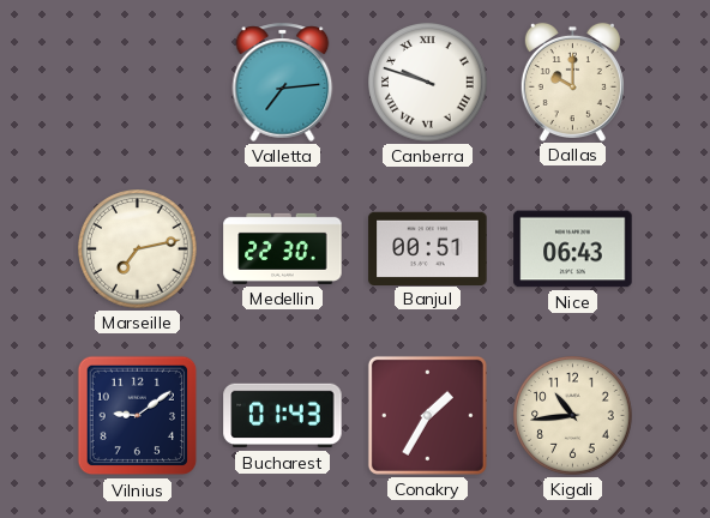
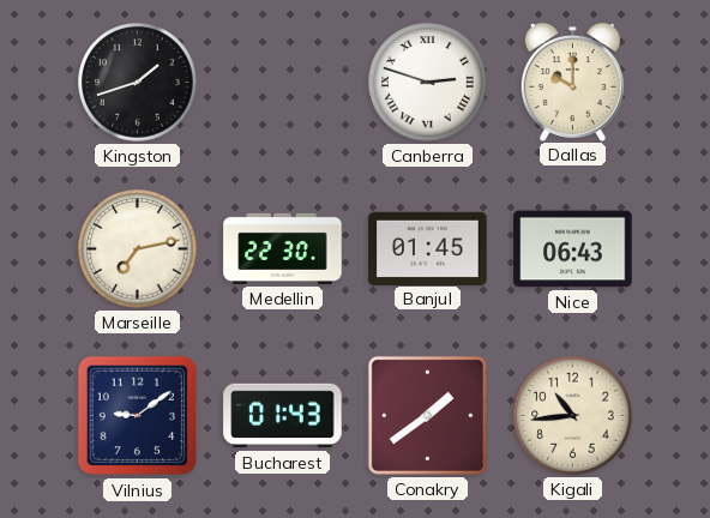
Kingston: none -> 1:42 (138, 83)
Valletta: 7:14 -> none (283, 82)
Canberra: 9:48 -> 2:48 (428, 83)
Banjul: 00:51 -> 01:45 (428, 248)
Conakry: 1:35 -> 1:39 (427, 415)
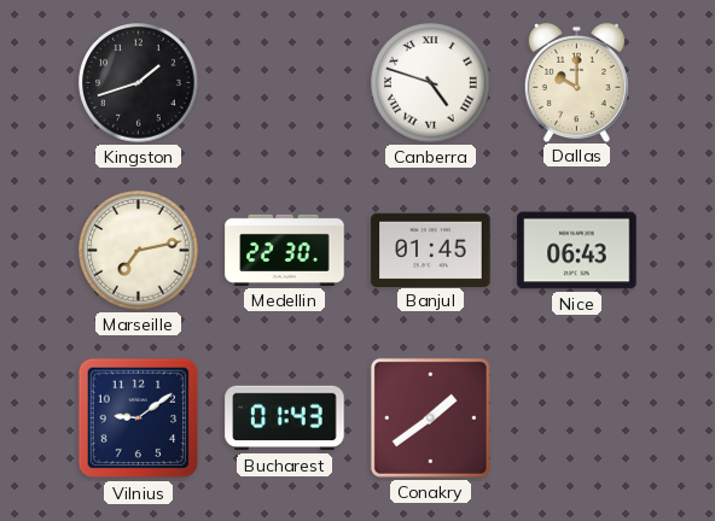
Canberra: 2:48 -> 4:48 (431, 83)
Kigali: 10:44 -> none (573, 416)
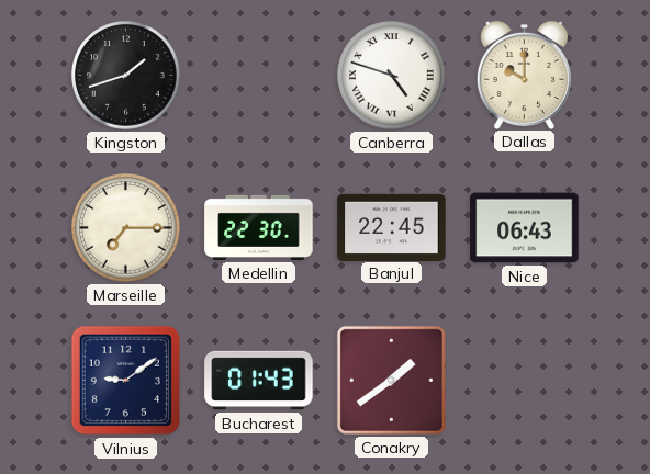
Marseille: 7:13 -> 7:15 (126, 228)
Banjul: 01:45 -> 22:45 (392, 227)
